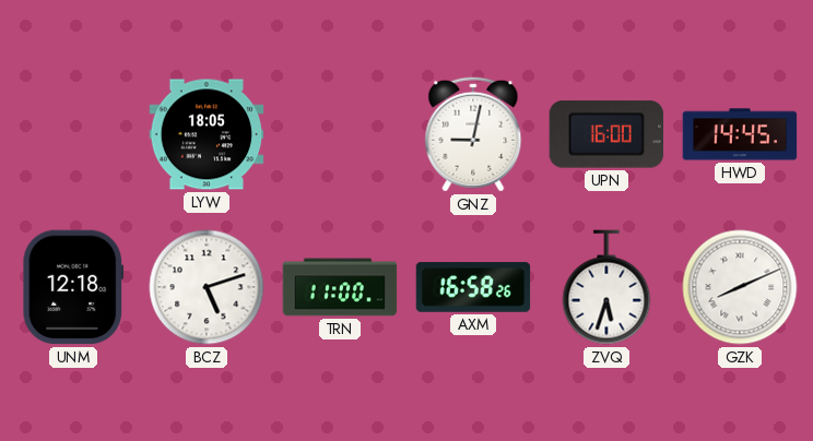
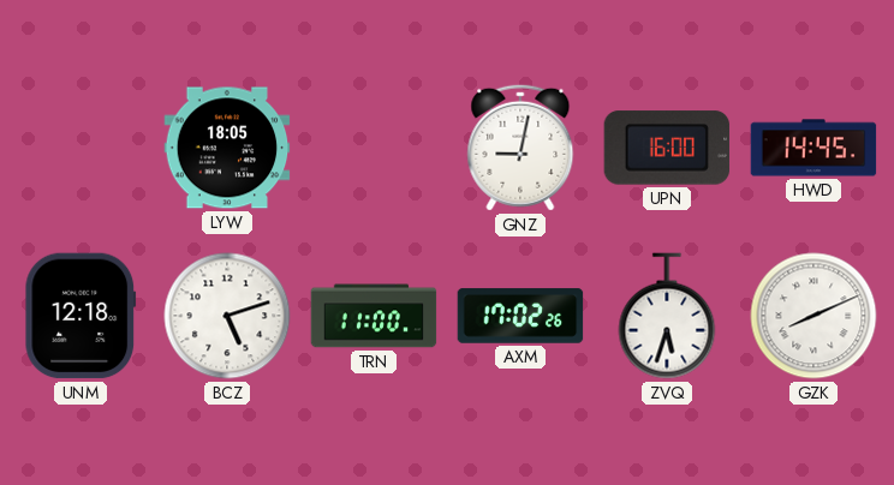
AXM: 16:58 -> 17:02 (520, 316)
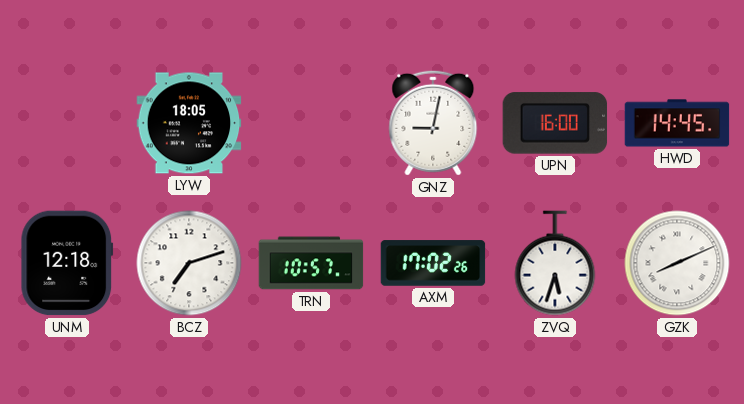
BCZ: 5:12 -> 7:12 (189, 263)
TRN: 11:00 -> 10:57 (311, 263)
